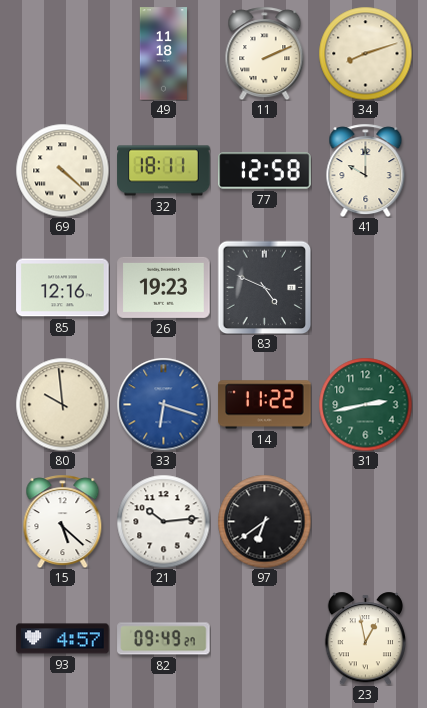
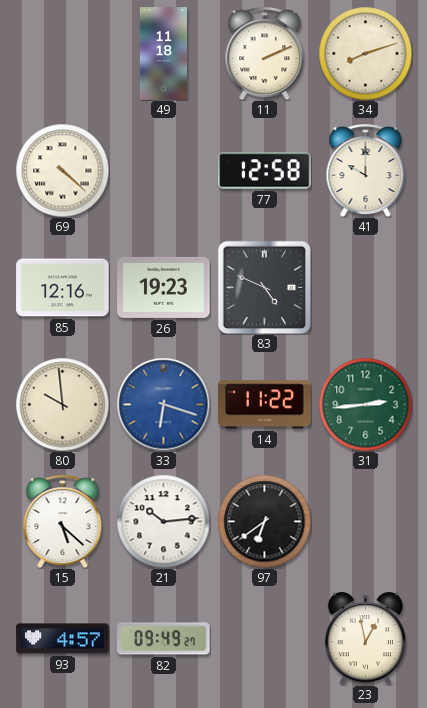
32: 18:11 -> none (164, 171)
31: 2:43 -> 2:44 (365, 404)
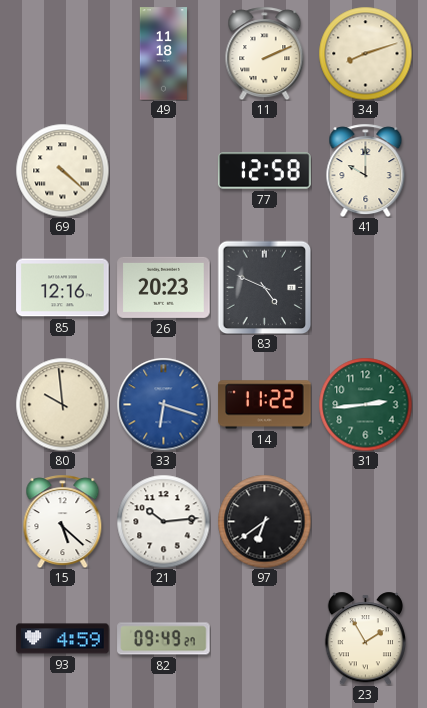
26: 19:23 -> 20:23 (164, 287)
93: 4:57 -> 4:59 (63, 639)
23: 12:58 -> 1:55 (365, 638)
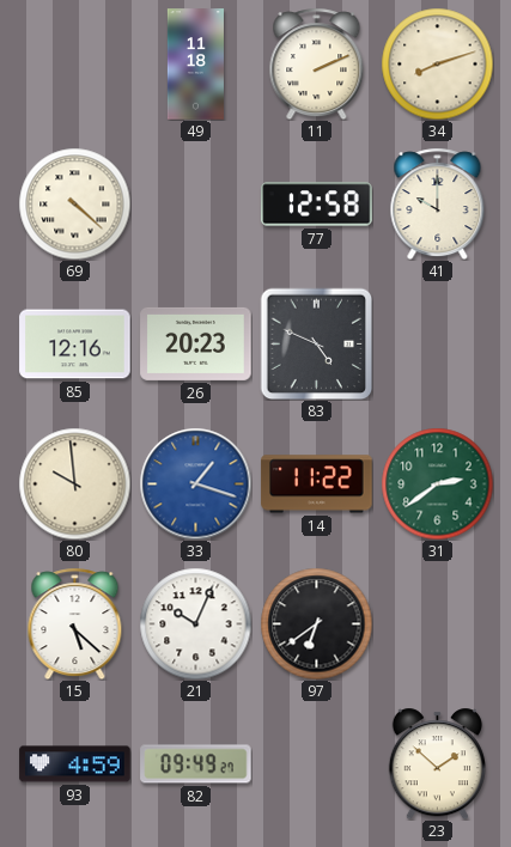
33: 6:18 -> 1:18 (195, 483)
31: 2:44 -> 2:39 (437, 483)
21: 10:14 -> 10:04 (195, 623)
23: 1:55 -> 1:52 (437, 763)
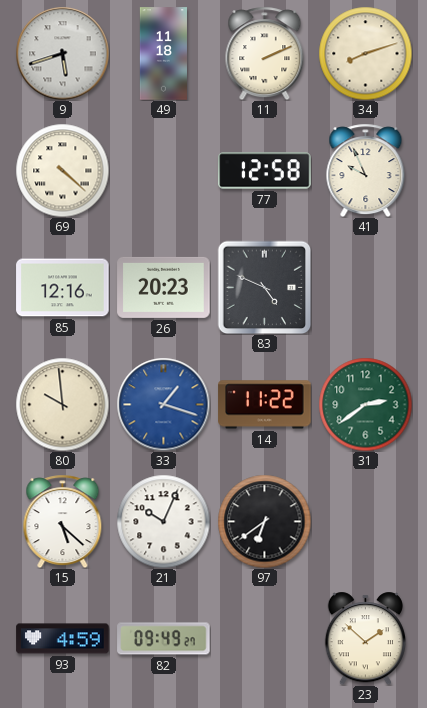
9: none -> 5:42 (62, 53)
41: 10:00 -> 9:56 (366, 170)
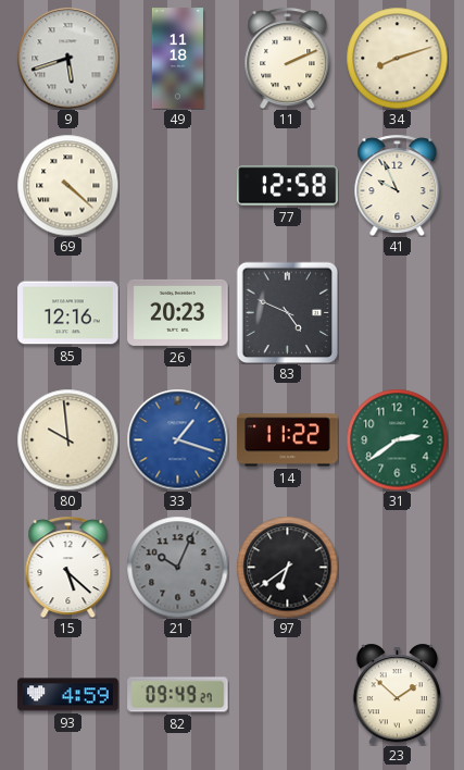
21 dial: white -> grey (177, 567)
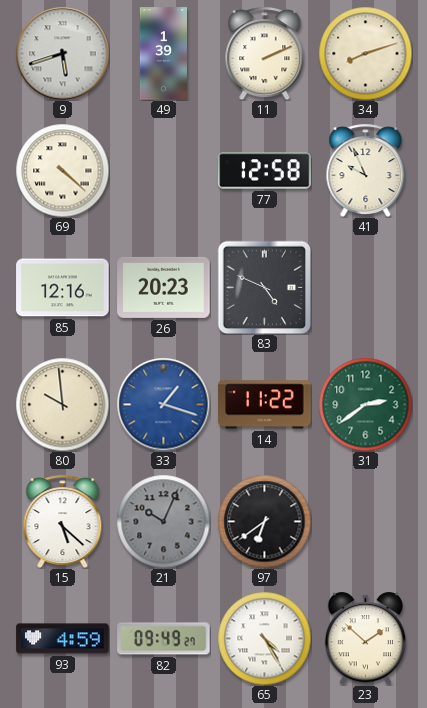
49: 11:18 -> 1:39 (163, 54)
65: none -> 4:25 (264, 638)
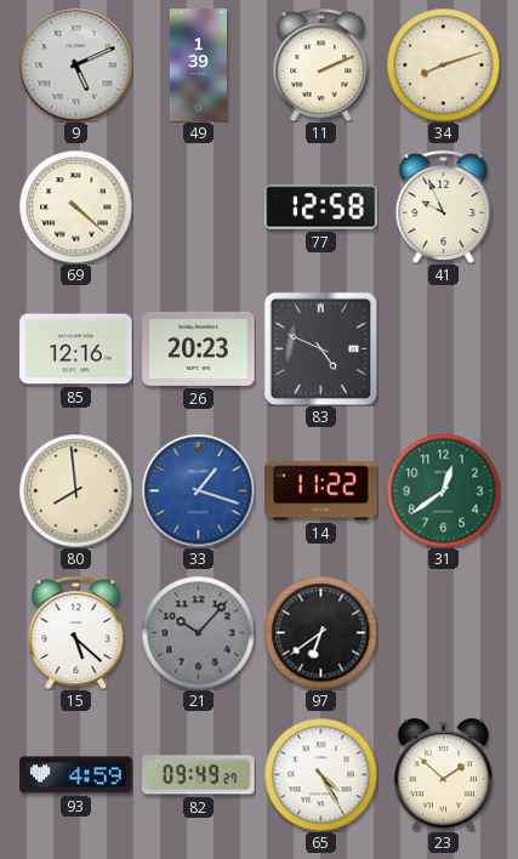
9: 5:42 -> 5:11 (75, 64)
80: 9:59 -> 7:59 (75, 490)
31: 2:39 -> 12:39 (443, 490)
21: 10:04 -> 10:07 (198, 632)
